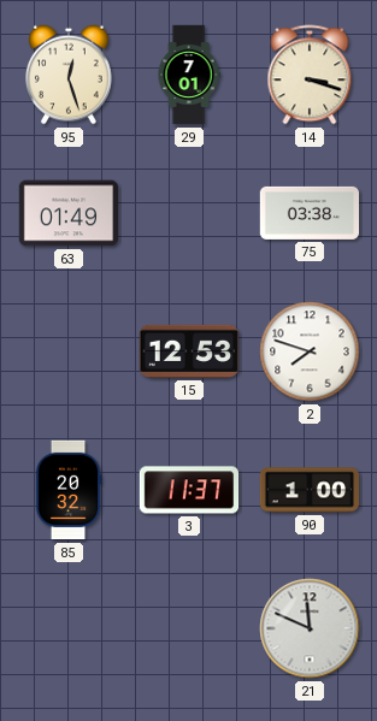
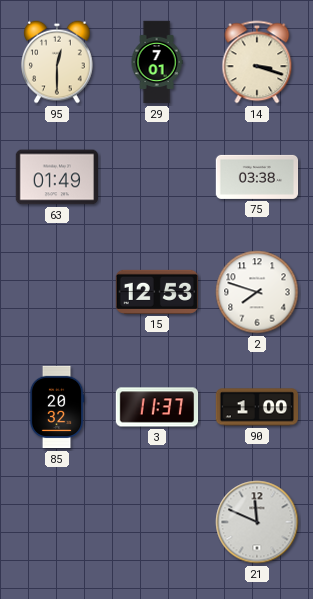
95: 12:27 -> 12:30 (58, 62)
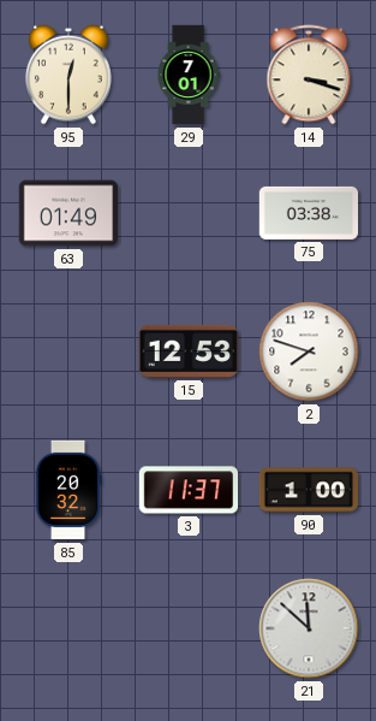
21: 11:49 -> 11:52 (309, 628)
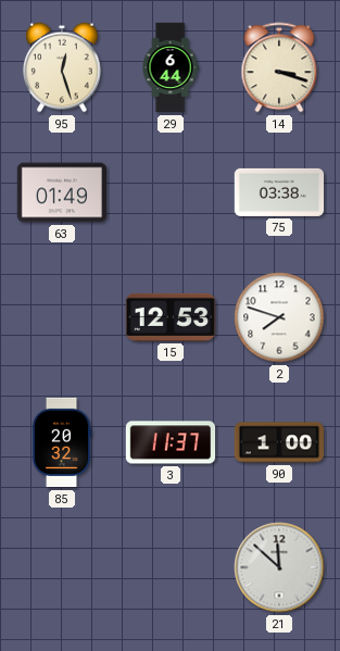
95: 12:30 -> 12:27 (63, 67)
29: 7:01 -> 6:44 (171, 67)
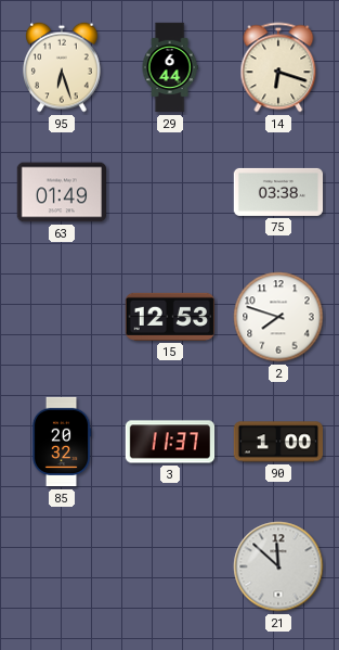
95: 12:27 -> 6:27 (63, 67)
14: 3:18 -> 6:18 (278, 67)
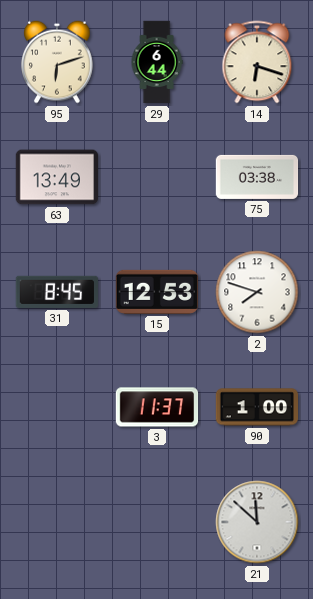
95: 6:27 -> 6:12 (58, 62)
63: 01:49 -> 13:49 (56, 177)
31: none -> 8:45 (56, 292)
85: 20:32 -> none (62, 442)
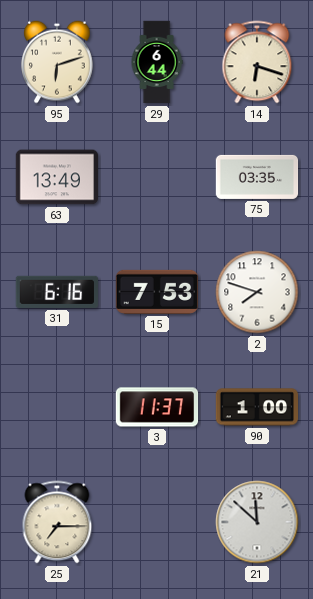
75: 03:38 -> 03:35 (257, 177)
31: 8:45 -> 6:16 (56, 292)
15: 12:53 -> 7:53 (156, 292)
25: none -> 7:15 (57, 522)
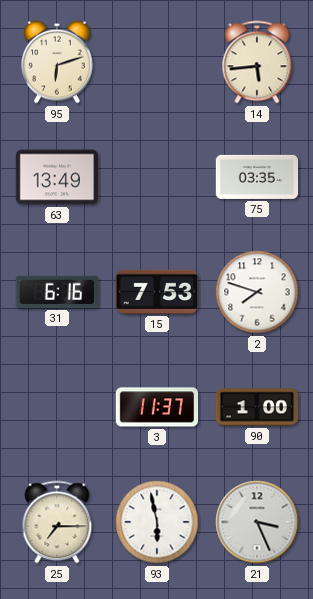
29: 6:44 -> none (157, 62)
14: 6:18 -> 5:44 (257, 62)
93: none -> 5:58 (157, 522)
21: 11:52 -> 3:26 (257, 522)
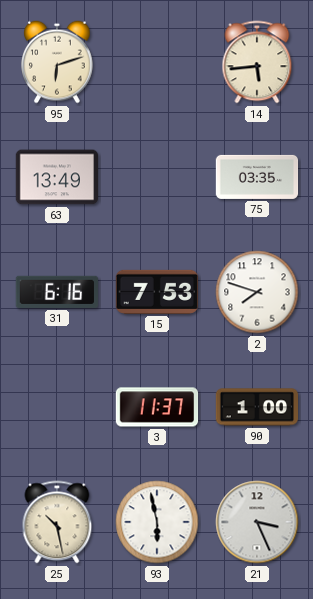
25: 7:15 -> 10:28 (57, 522)
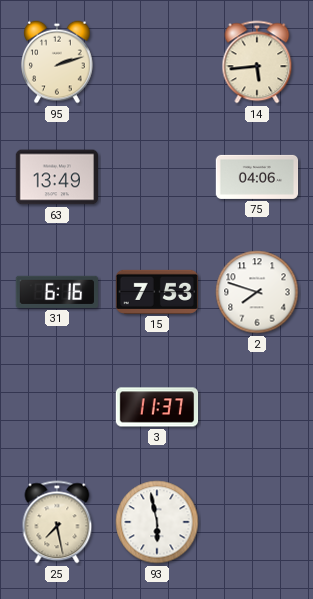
95: 6:12 -> 2:12 (58, 62)
75: 03:35 -> 04:06 (257, 177)
90: 1:00 -> none (257, 407)
25: 10:28 -> 7:28 (57, 522)
21: 3:26 -> none (257, 522)
